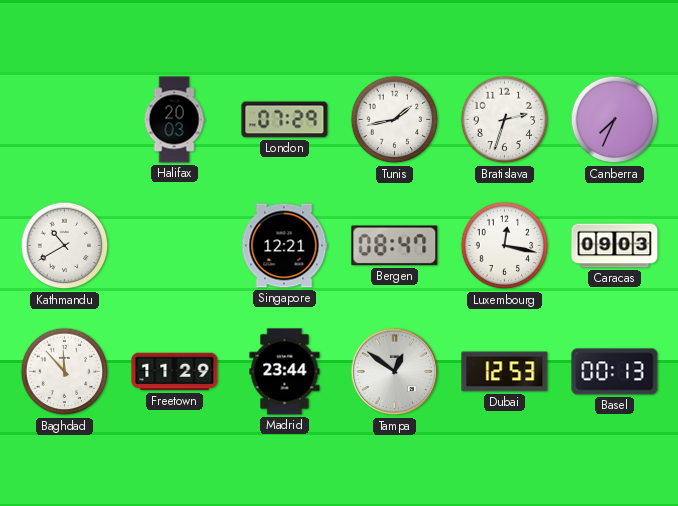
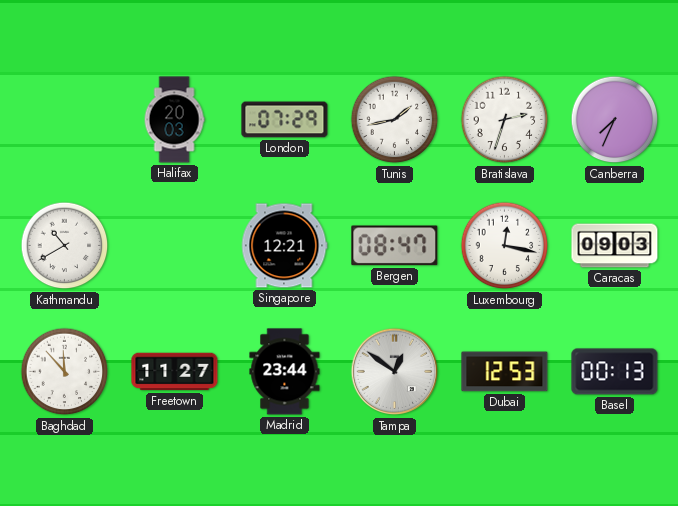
Freetown: 11:29 -> 11:27 (175, 372)
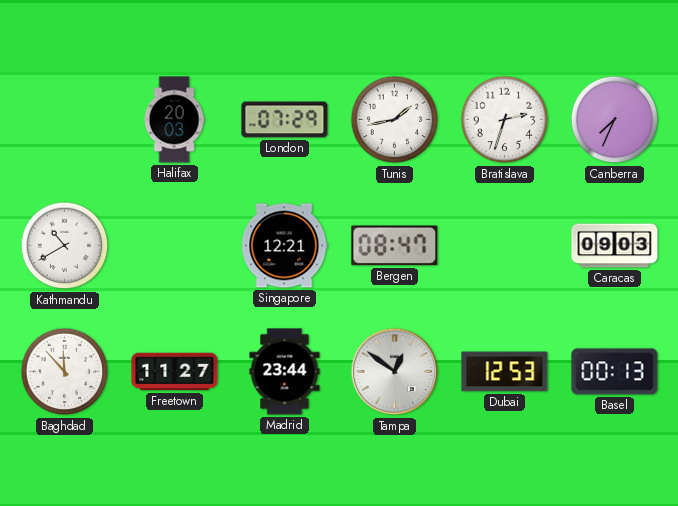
Luxembourg: 12:17 -> none (505, 246)
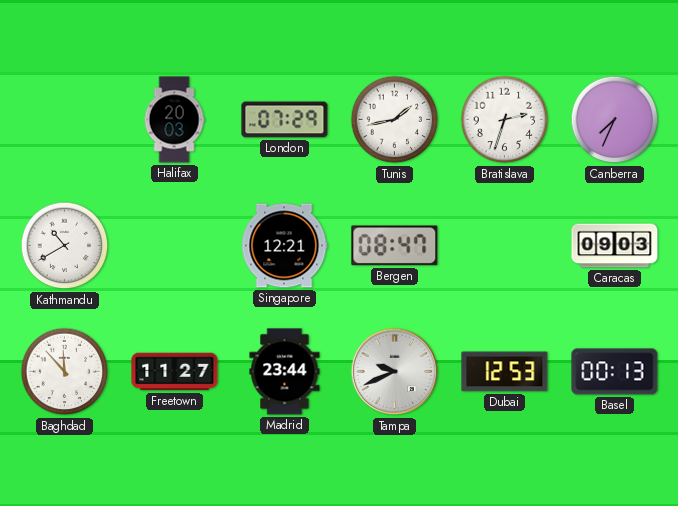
Tampa: 12:51 -> 9:41 (395, 372)
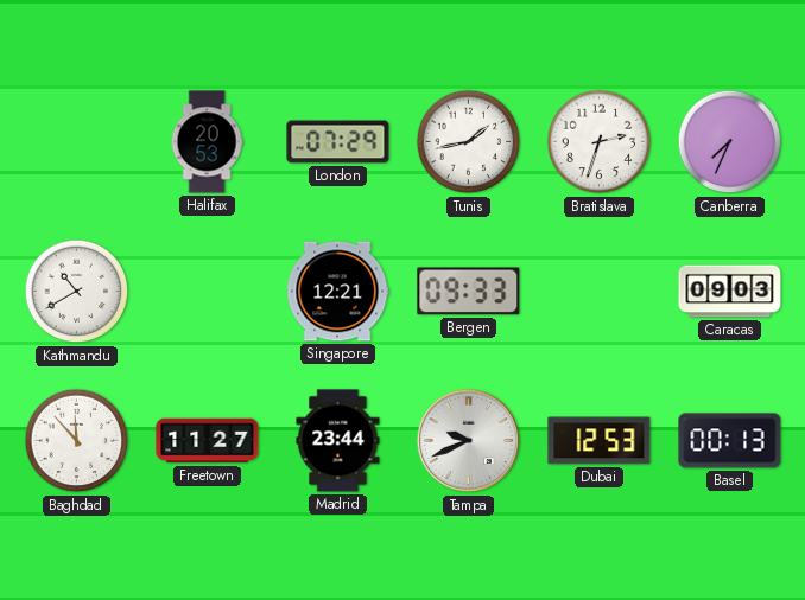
Halifax: 20:03 -> 20:53 (207, 142)
Bergen: 08:47 -> 09:33 (469, 292)
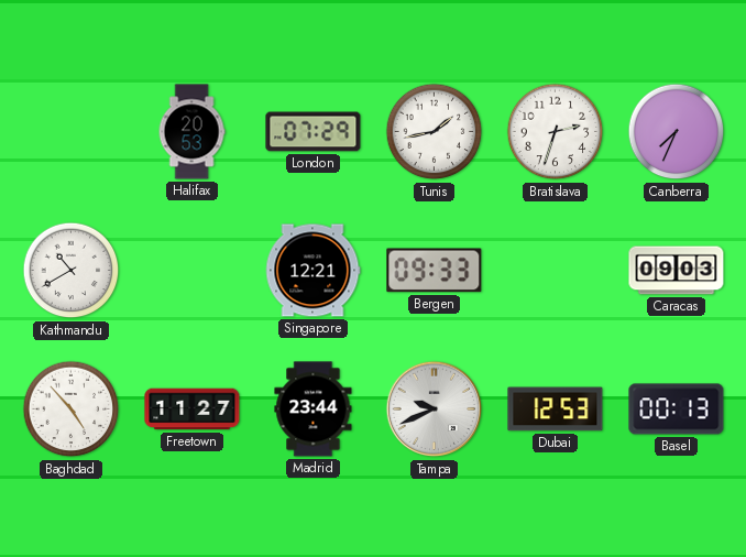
Baghdad: 11:53 -> 4:53 (72, 409)
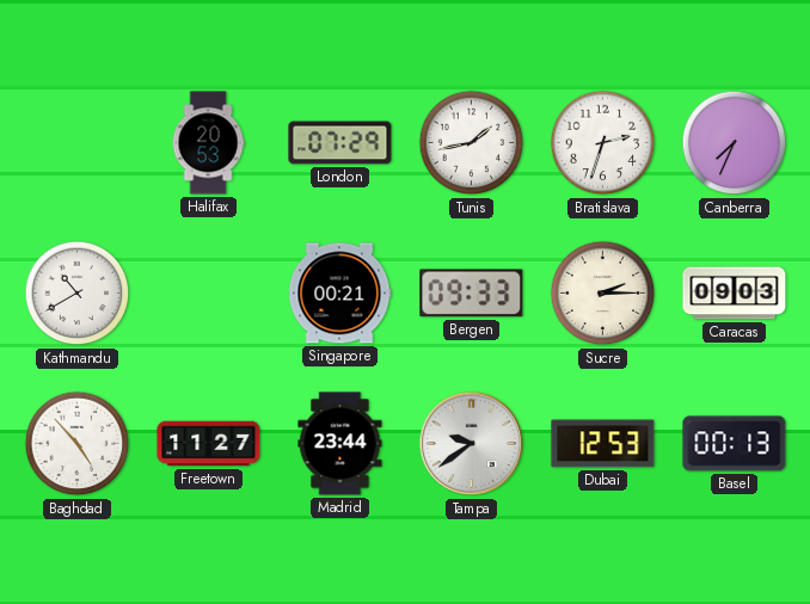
Singapore: 12:21 -> 00:21 (339, 294)
Sucre: none -> 2:15 (603, 294)
Tampa: 9:41 -> 9:39 (472, 444)
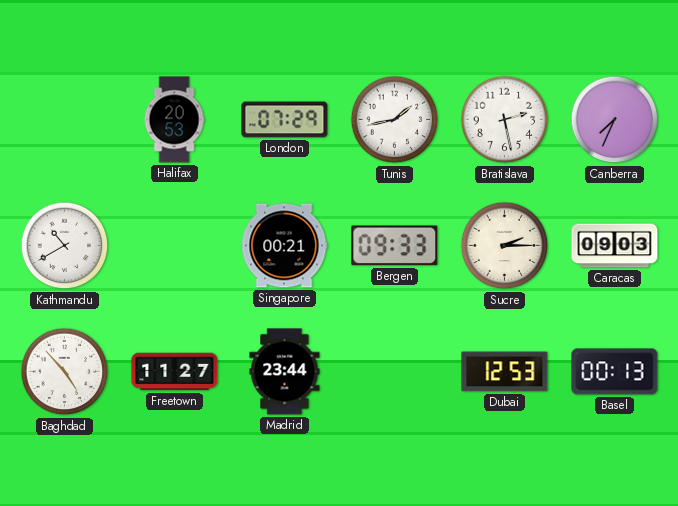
Bratislava: 2:33 -> 2:28 (505, 120)
Tampa: 9:39 -> none (472, 444)
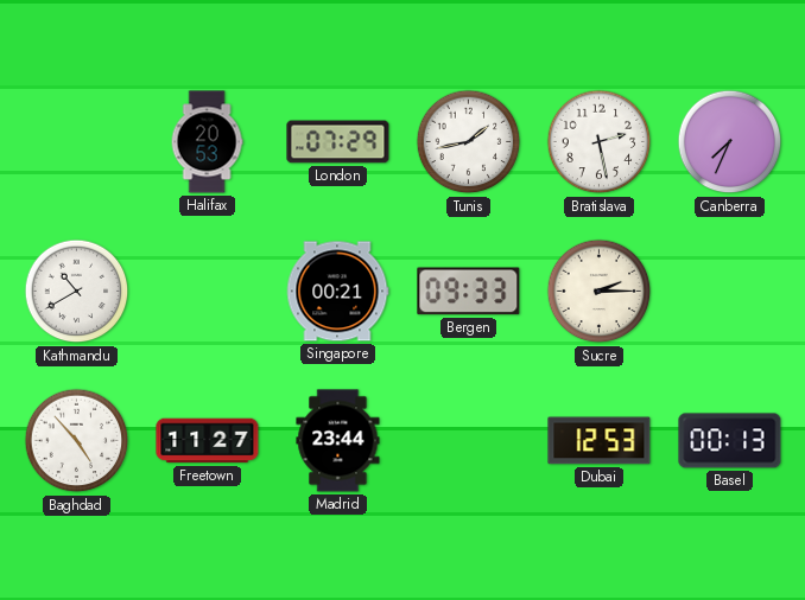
Caracas: 09:03 -> none (615, 246)
